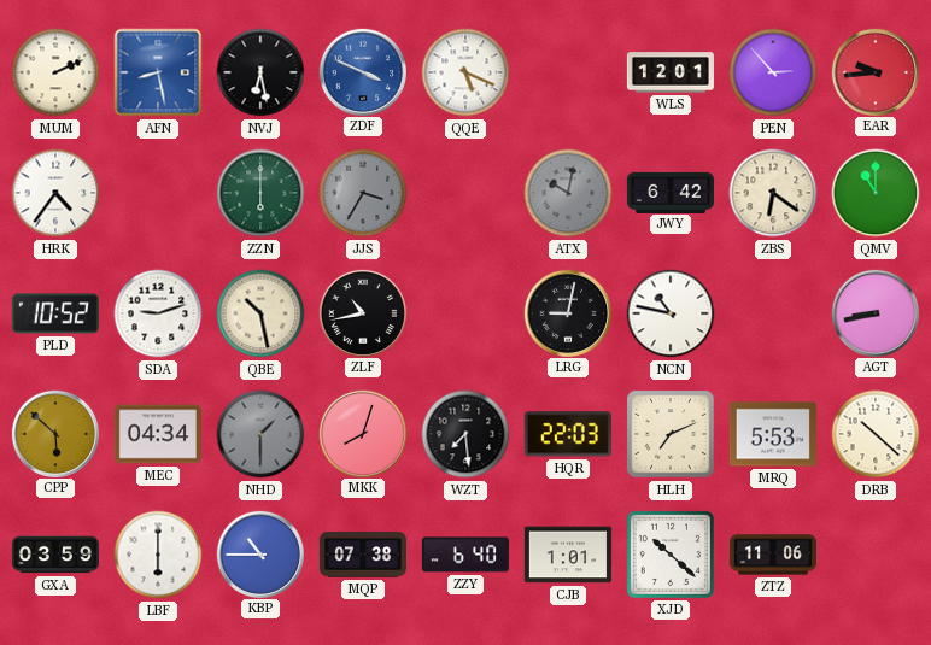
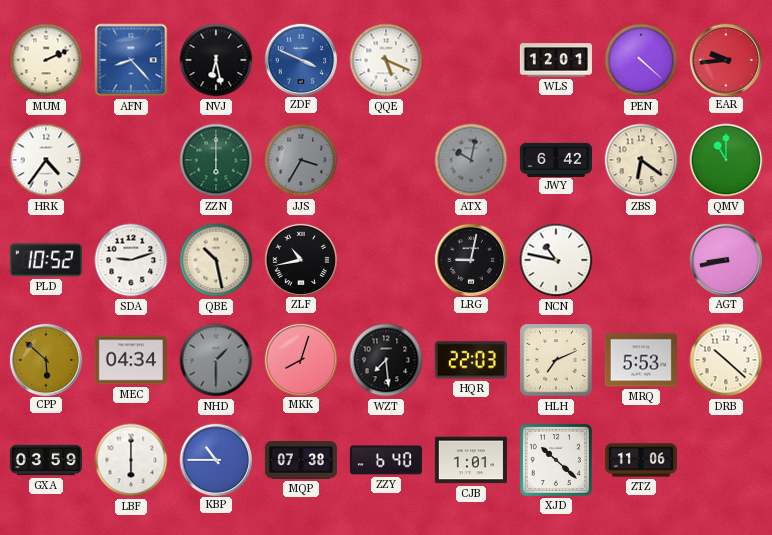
AFN: 8:28 -> 8:23 (131, 60)
PEN: 2:53 -> 4:22 (641, 60)
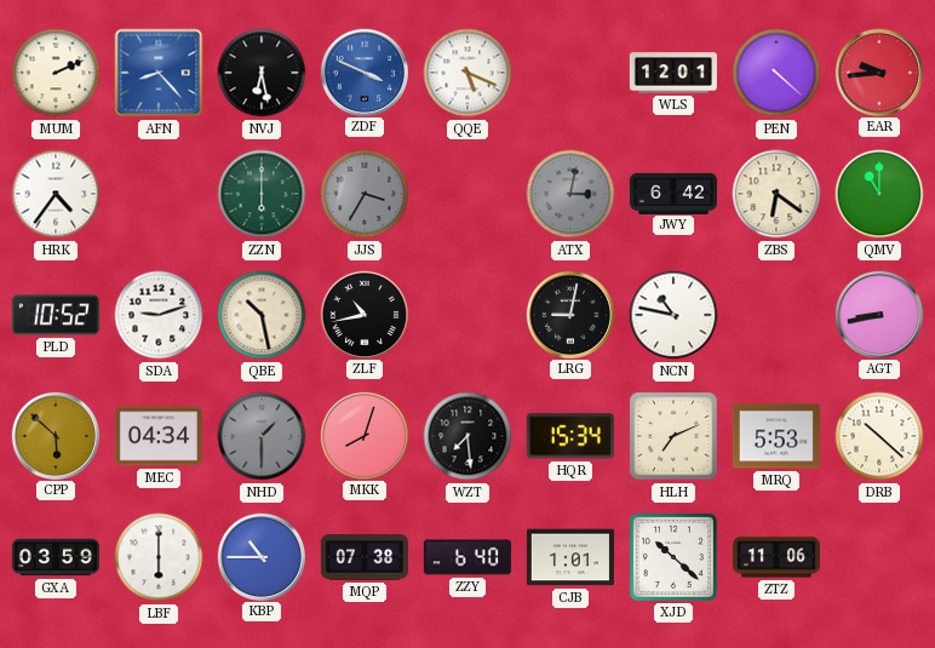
ATX: 10:02 -> 3:02 (570, 194)
HQR: 22:03 -> 15:34 (570, 436)
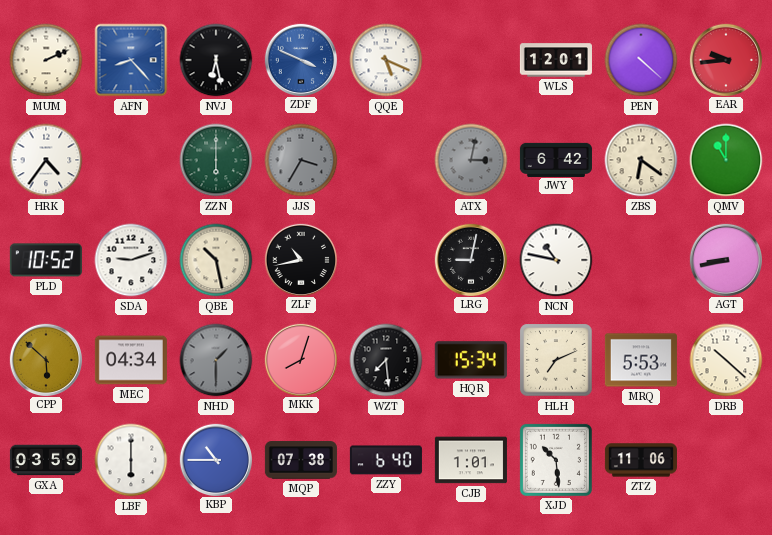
XJD: 10:22 -> 10:29 (556, 460)
